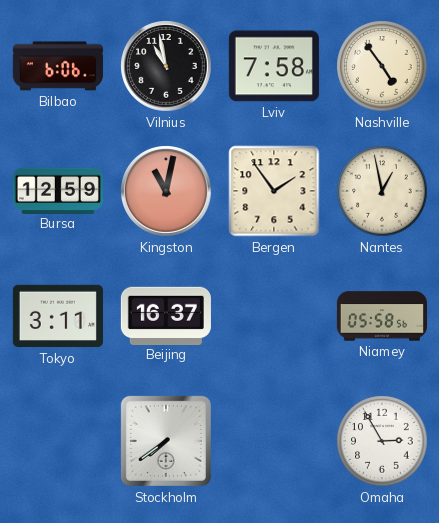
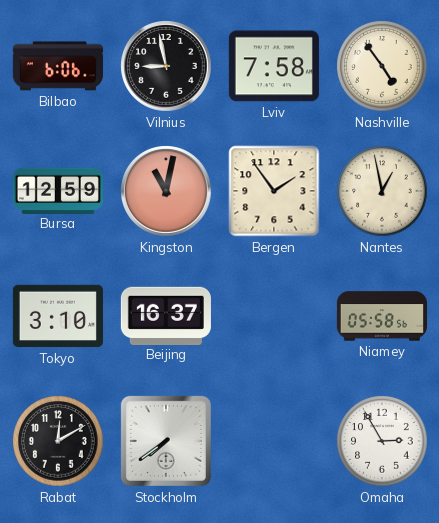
Vilnius: 10:58 -> 8:58 (166, 66)
Tokyo: 3:11 -> 3:10 (58, 316)
Rabat: none -> 12:10 (58, 441)
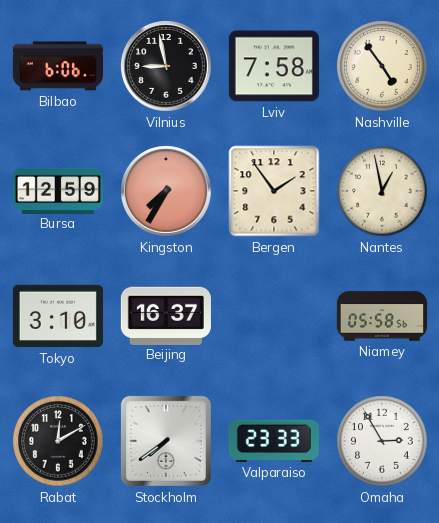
Kingston: 11:02 -> 7:35 (166, 191)
Valparaiso: none -> 23:33 (274, 441)
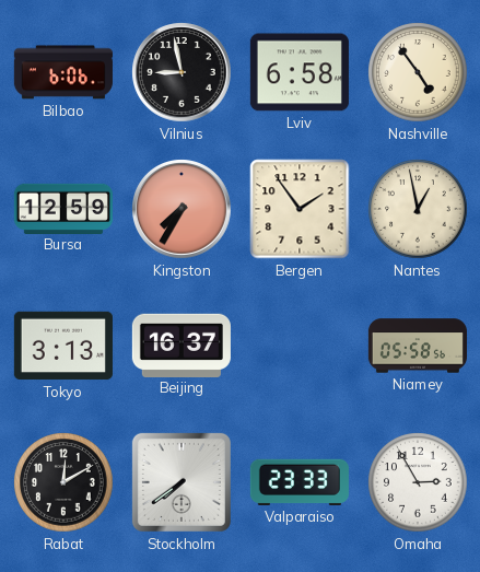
Lviv: 7:58 -> 6:58 (300, 72)
Tokyo: 3:10 -> 3:13 (63, 346)
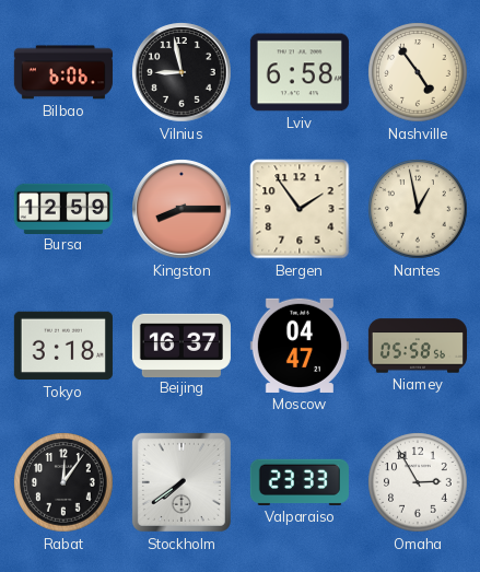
Kingston: 7:35 -> 8:15 (182, 209)
Tokyo: 3:13 -> 3:18 (63, 346)
Moscow: none -> 04:47 (300, 346)
Rabat: 12:10 -> 12:06 (63, 482)
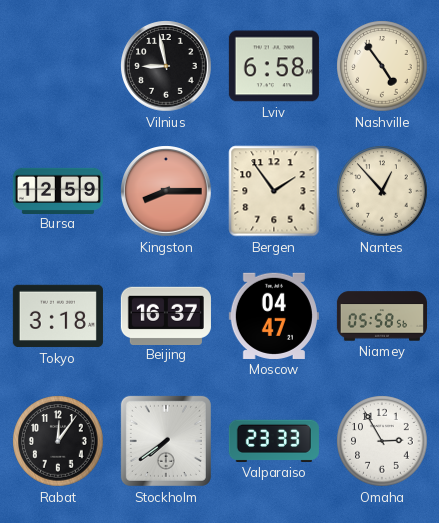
Bilbao: 6:06 -> none (63, 72)
Nantes: 12:58 -> 12:53 (382, 191)
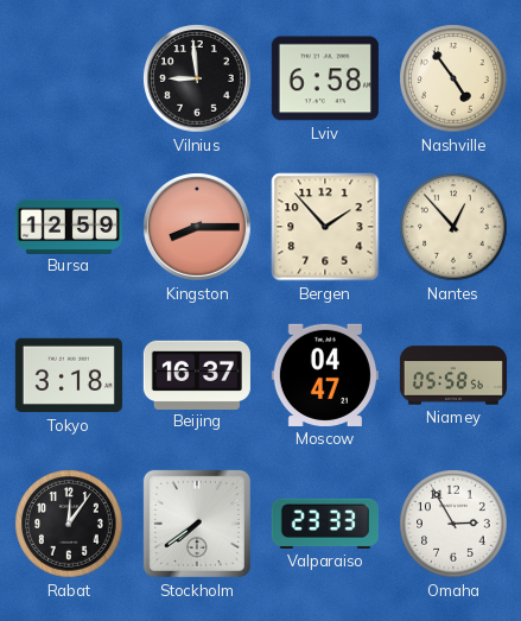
Vilnius: 8:58 -> 8:59 (197, 78)
Bergen: 1:54 -> 1:53 (325, 227)
